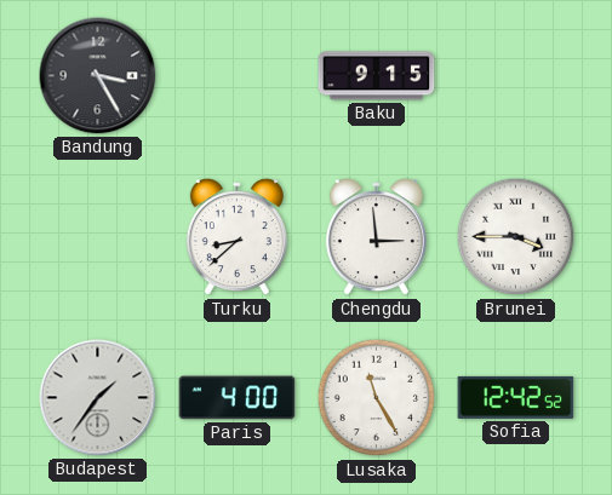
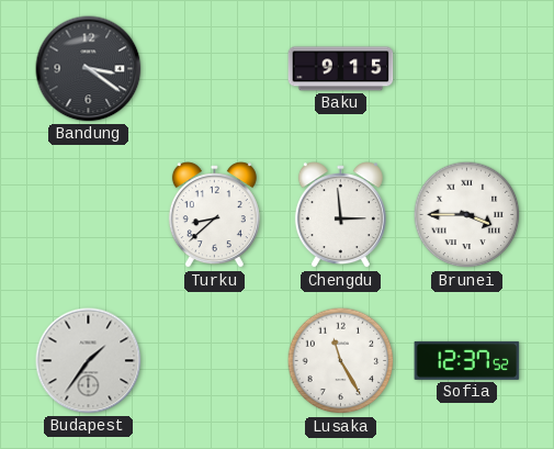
Bandung: 3:25 -> 3:21 (89, 69)
Paris: 4:00 -> none (238, 398)
Sofia: 12:42 -> 12:37 (467, 360)
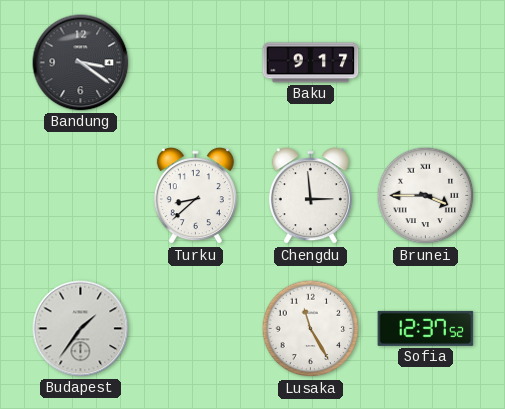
Baku: 9:15 -> 9:17 (311, 63)
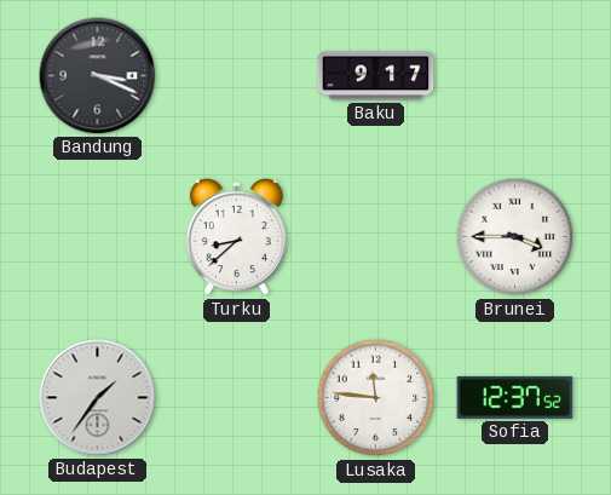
Bandung: 3:21 -> 3:19 (98, 76)
Chengdu: 2:59 -> none (310, 196)
Lusaka: 11:25 -> 11:46 (376, 398)
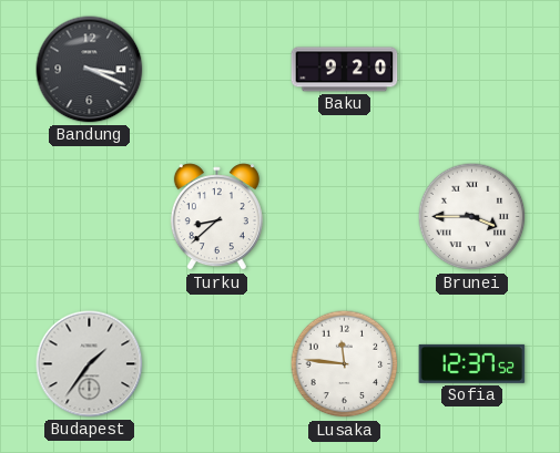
Baku: 9:17 -> 9:20 (345, 70)
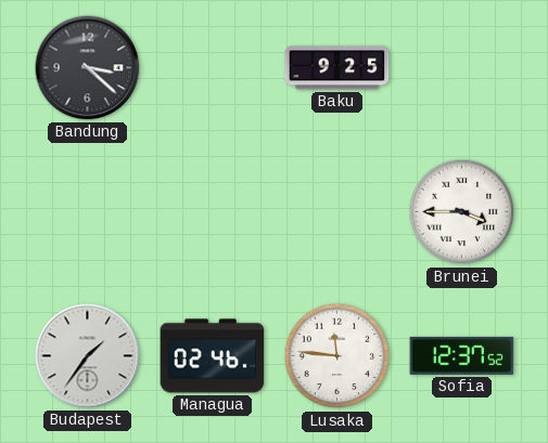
Bandung: 3:19 -> 3:22 (88, 68)
Baku: 9:20 -> 9:25 (337, 68)
Turku: 8:38 -> none (216, 217)
Managua: none -> 02:46 (213, 356)
